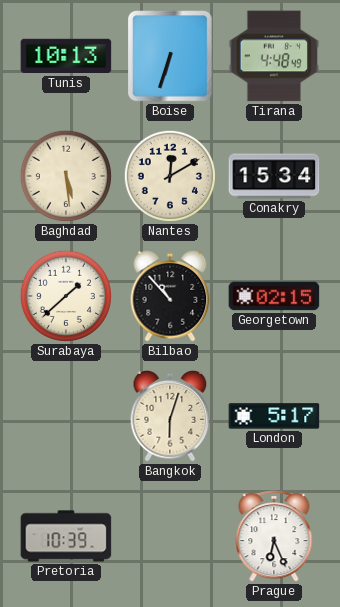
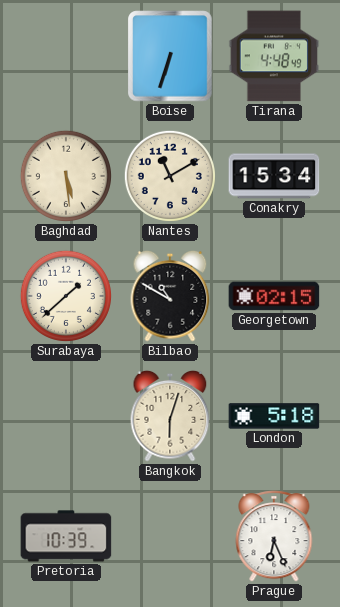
Tunis: 10:13 -> none (66, 56)
Nantes: 12:10 -> 11:10 (170, 176)
Bilbao: 10:53 -> 10:50 (170, 296)
London: 5:17 -> 5:18 (274, 416)
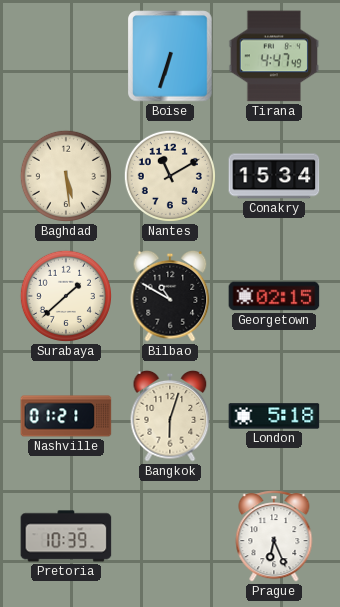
Tirana: 4:48 -> 4:47 (274, 56)
Nashville: none -> 01:21 (66, 416)
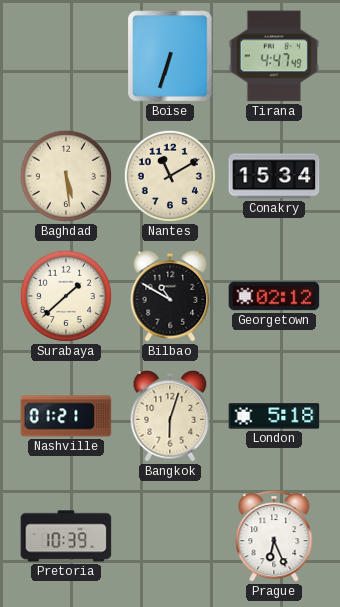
Georgetown: 02:15 -> 02:12 (274, 296)
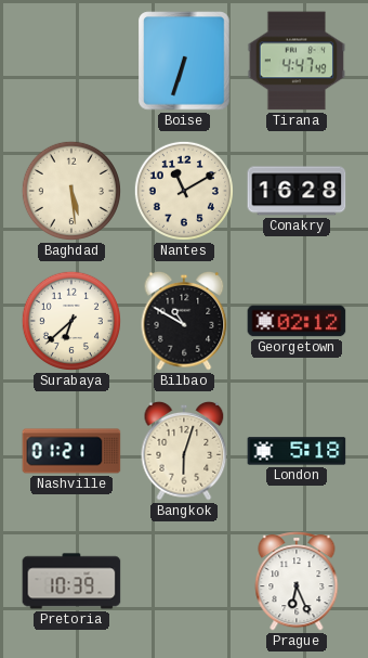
Conakry: 15:34 -> 16:28 (297, 191)
Surabaya: 1:38 -> 6:38 (71, 321)
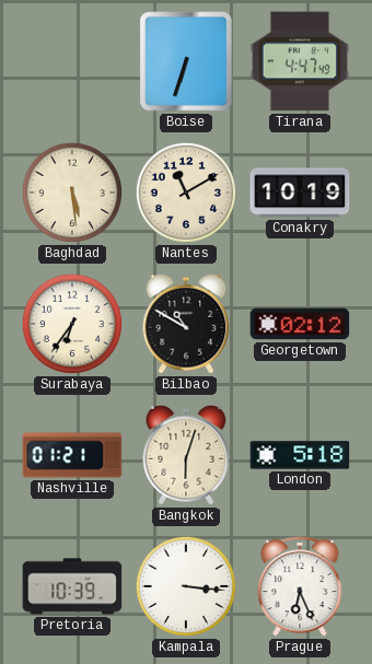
Conakry: 16:28 -> 10:19 (300, 193)
Surabaya: 6:38 -> 6:36 (72, 324)
Kampala: none -> 3:16 (186, 586)
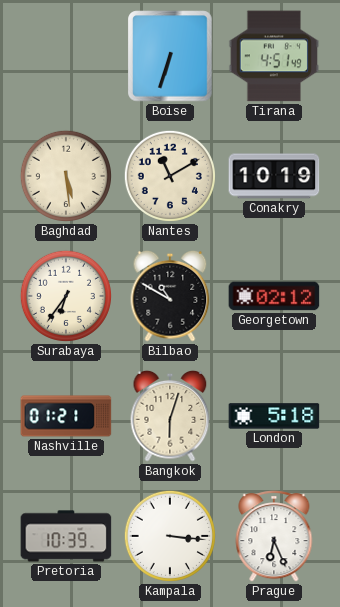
Tirana: 4:47 -> 4:51 (274, 56)
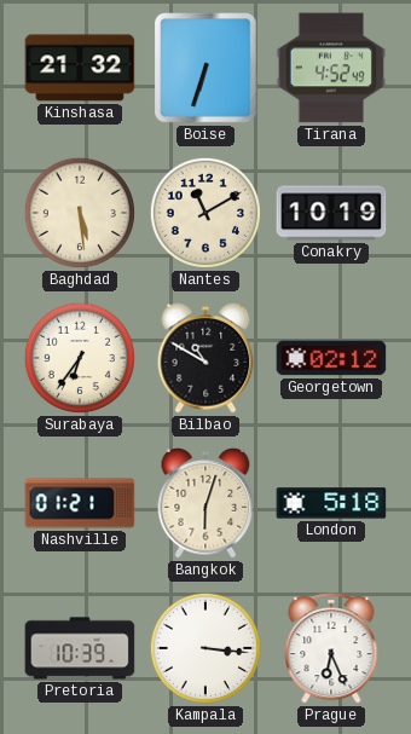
Kinshasa: none -> 21:32 (80, 68)
Tirana: 4:51 -> 4:52 (331, 68)
